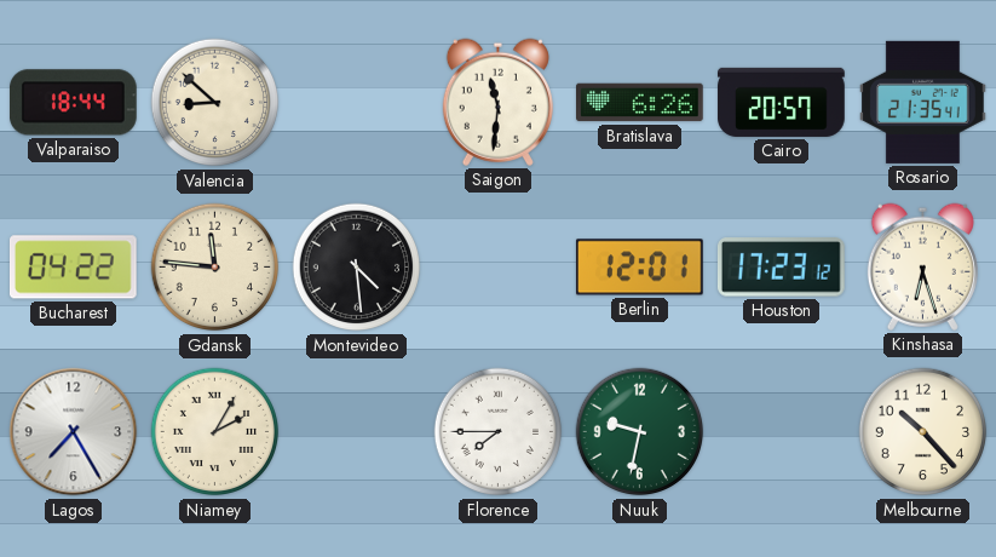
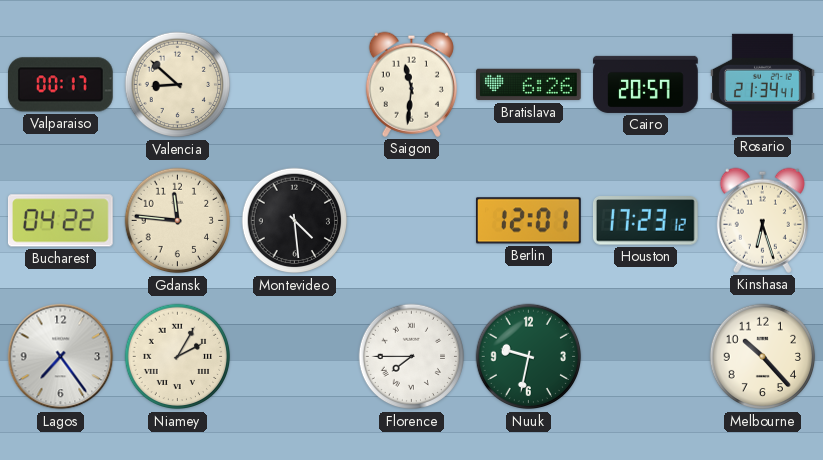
Valparaiso: 18:44 -> 00:17 (61, 85)
Rosario: 21:35 -> 21:34 (763, 84)
Lagos: 7:25 -> 7:24 (61, 357)
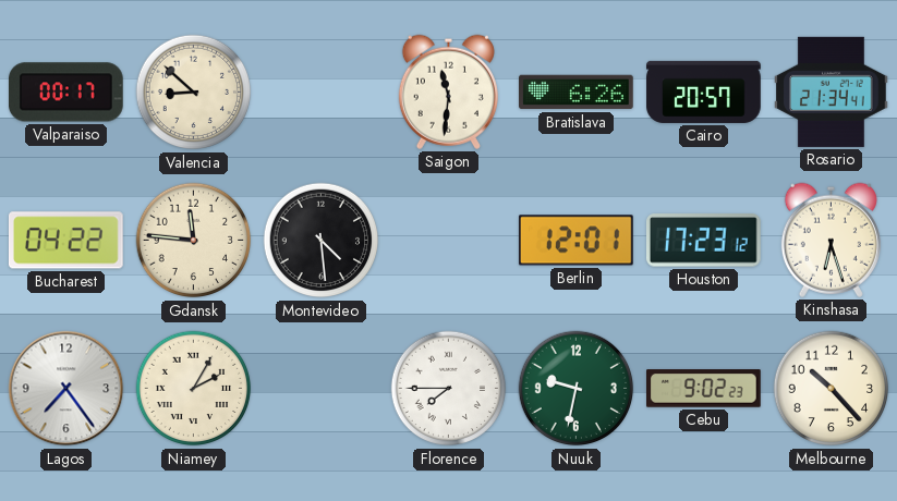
Cebu: none -> 9:02 (704, 389)
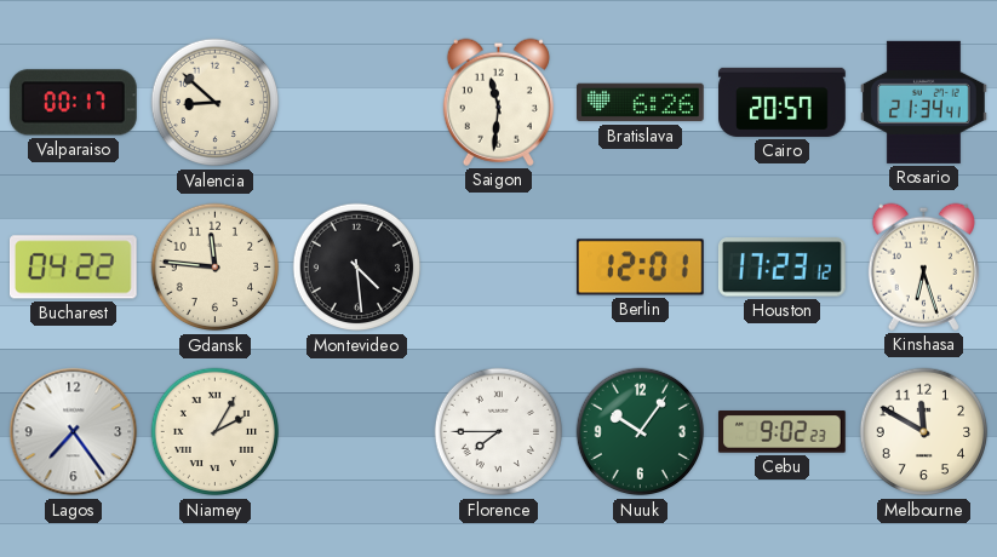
Nuuk: 9:32 -> 10:06 (641, 432)
Melbourne: 10:23 -> 11:50 (924, 432)
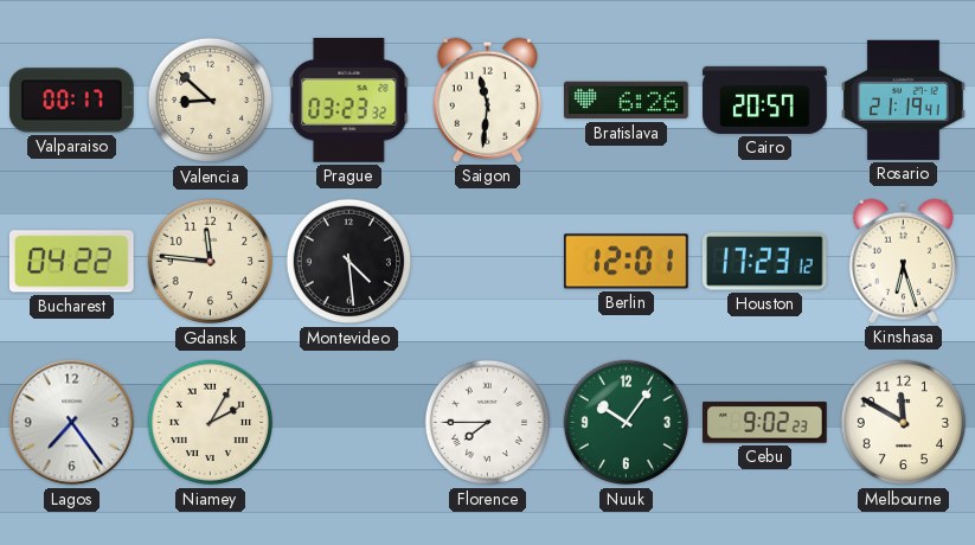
Prague: none -> 03:23 (349, 101)
Rosario: 21:34 -> 21:19 (904, 100)
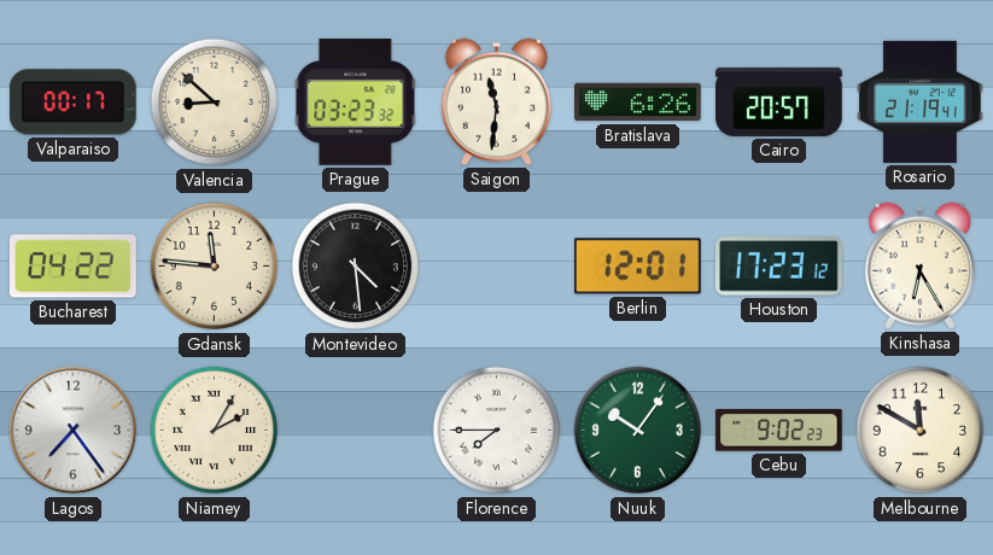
Kinshasa: 6:27 -> 6:25 (919, 265)
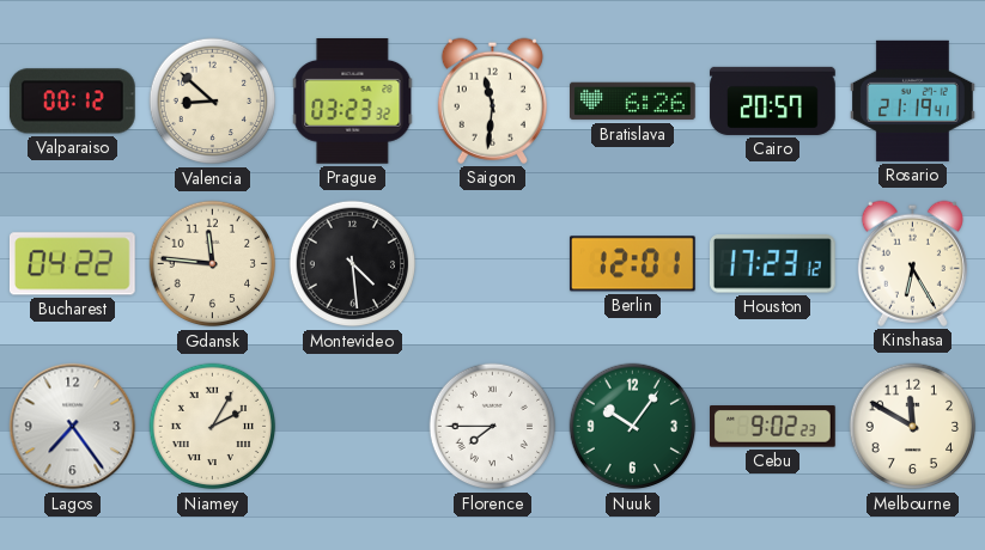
Valparaiso: 00:17 -> 00:12 (73, 102)
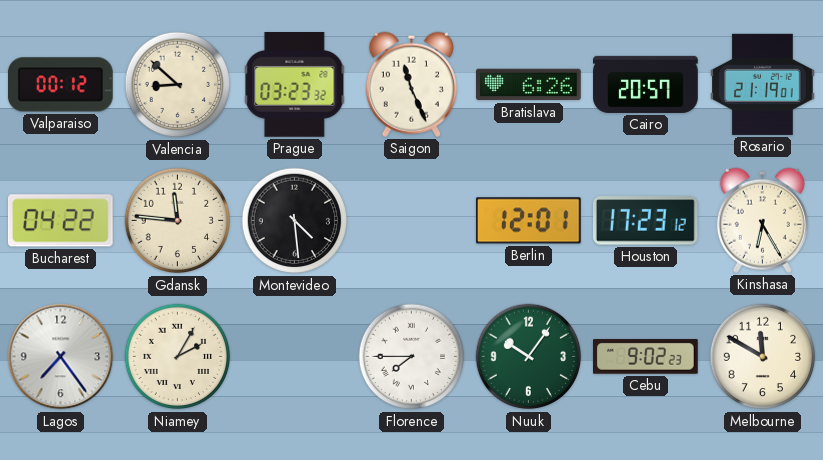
Saigon: 11:31 -> 11:26 (411, 84)
Rosario: 21:19:41 -> 21:19:01 (763, 84)
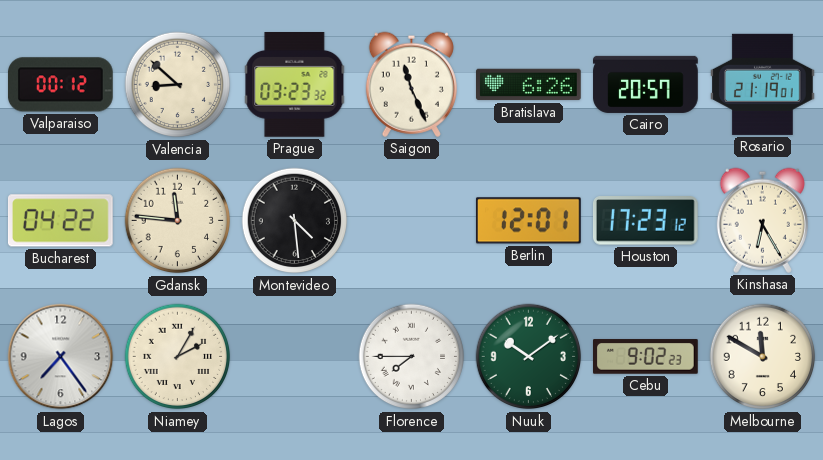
Nuuk: 10:06 -> 10:09 (529, 357)
